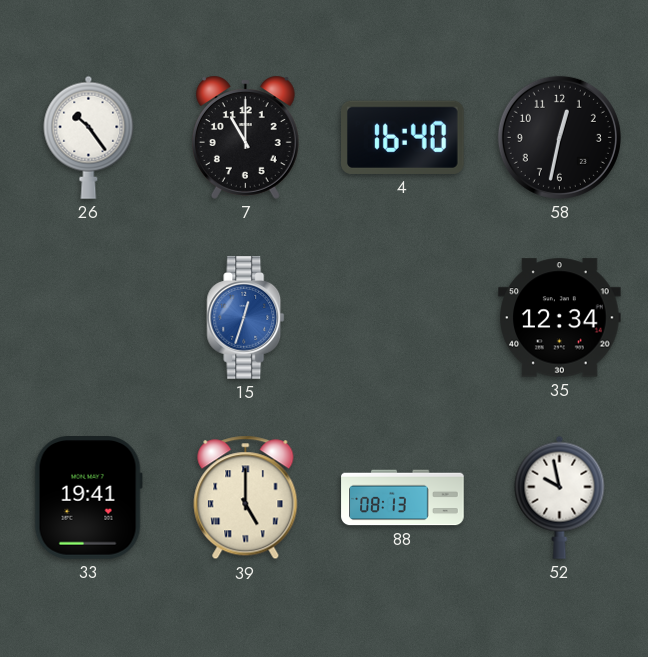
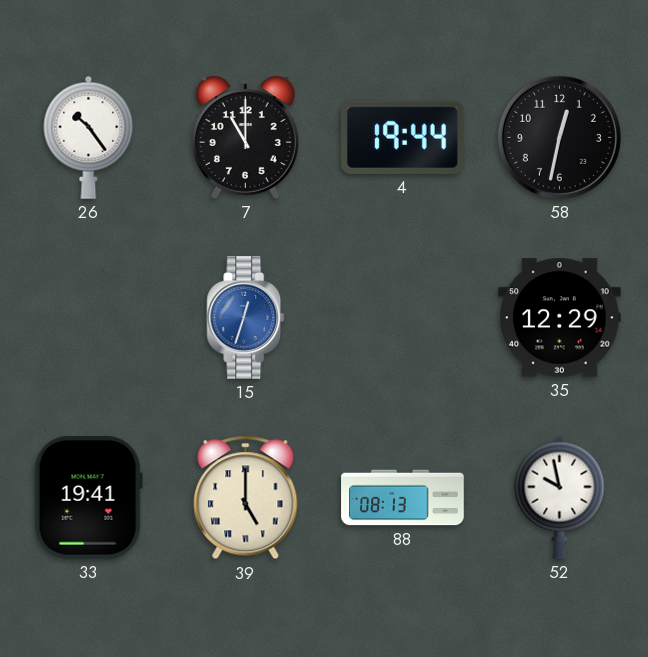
4: 16:40 -> 19:44 (403, 137)
35: 12:34 -> 12:29 (560, 318)
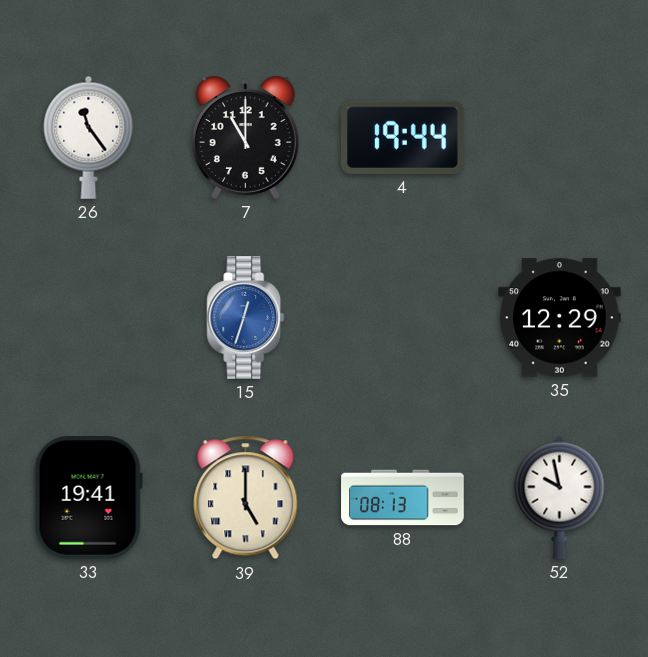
26: 10:24 -> 11:24 (89, 137)
58: 12:32 -> none (559, 137)
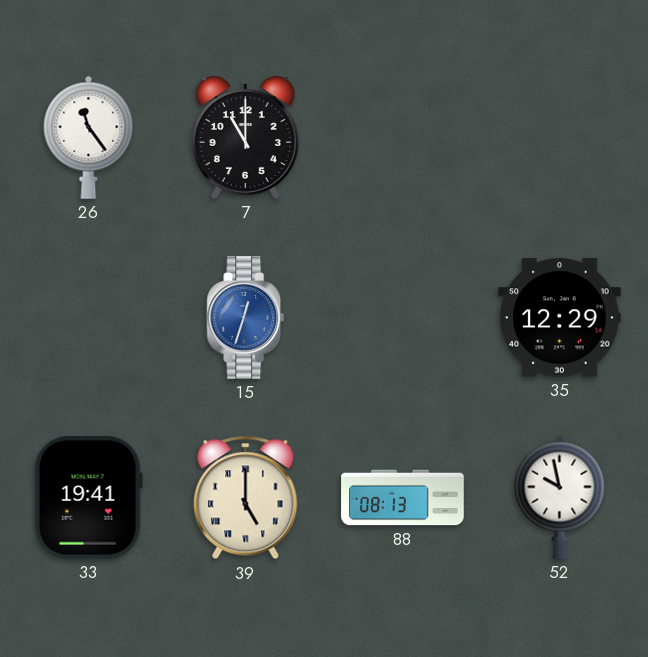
4: 19:44 -> none (403, 137)
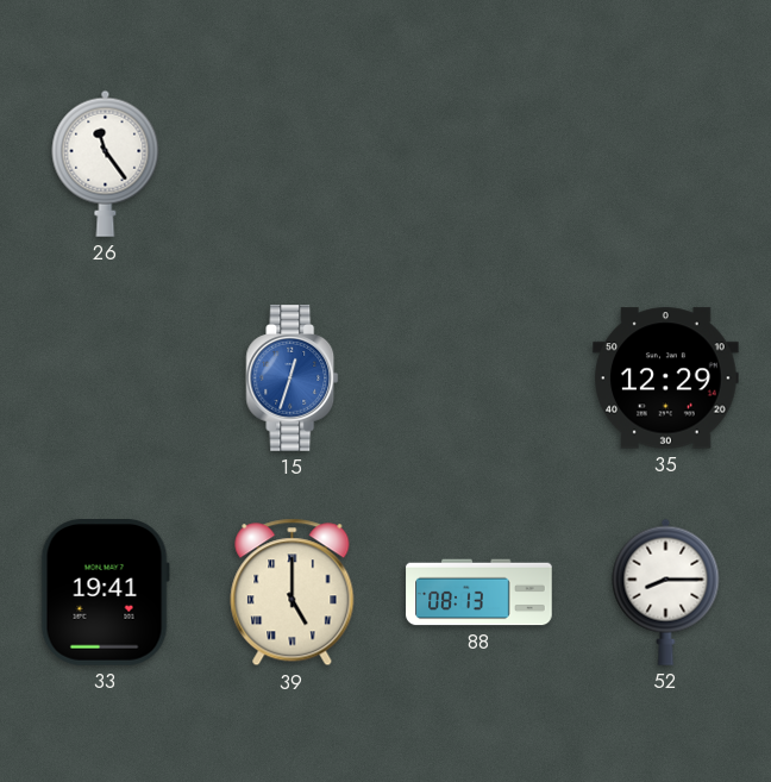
7: 11:00 -> none (245, 137)
52: 9:58 -> 8:15 (666, 592)
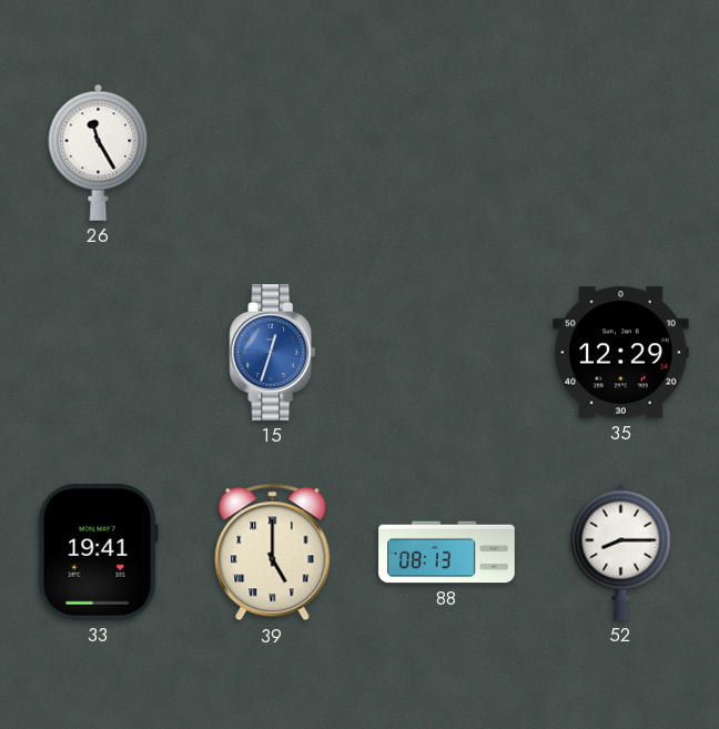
26: 11:24 -> 11:25 (99, 152)
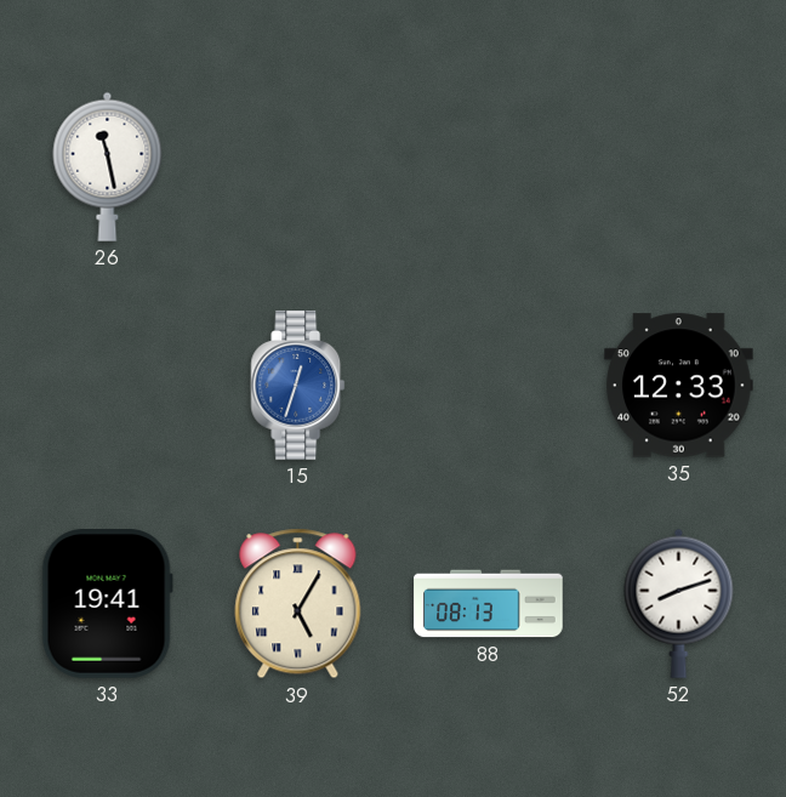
26: 11:25 -> 11:28 (108, 166)
35: 12:29 -> 12:33 (679, 386)
39: 5:00 -> 5:05 (298, 604)
52: 8:15 -> 8:12 (679, 603)
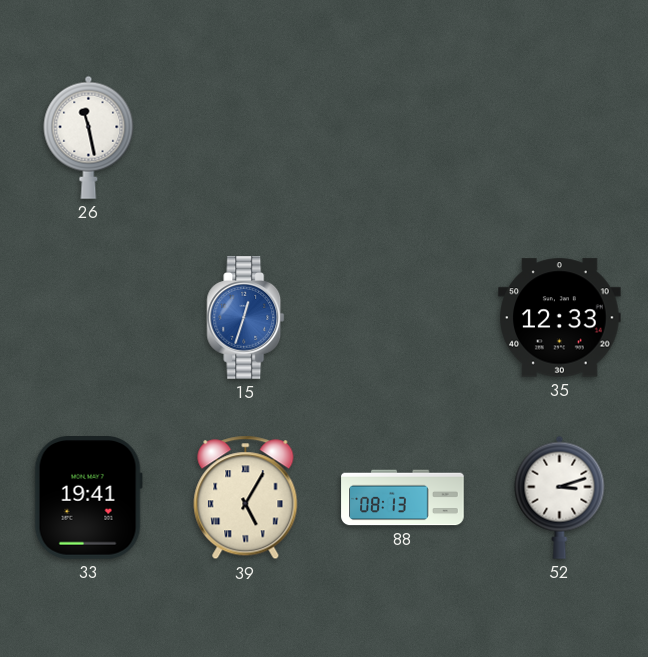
52: 8:12 -> 3:12 (560, 497)
